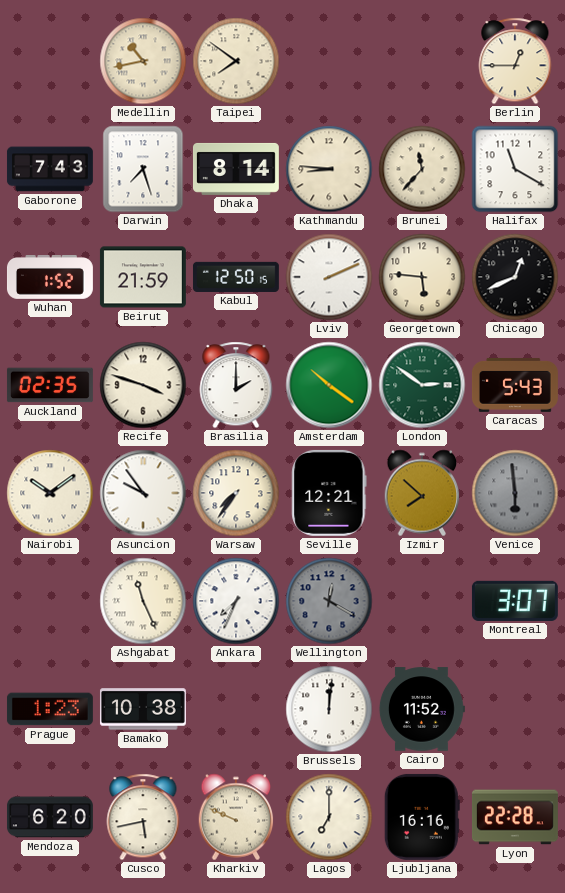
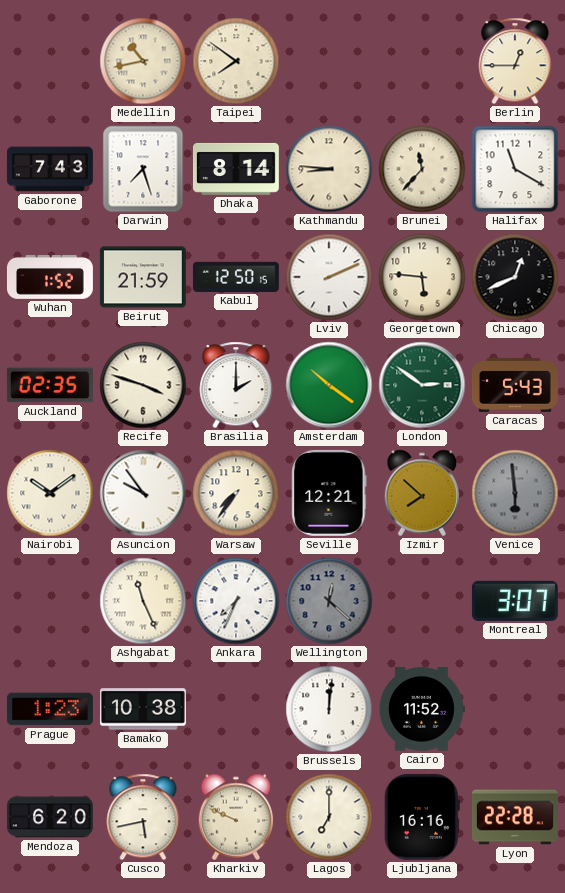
Wellington: 12:20 -> 12:22 (329, 601)
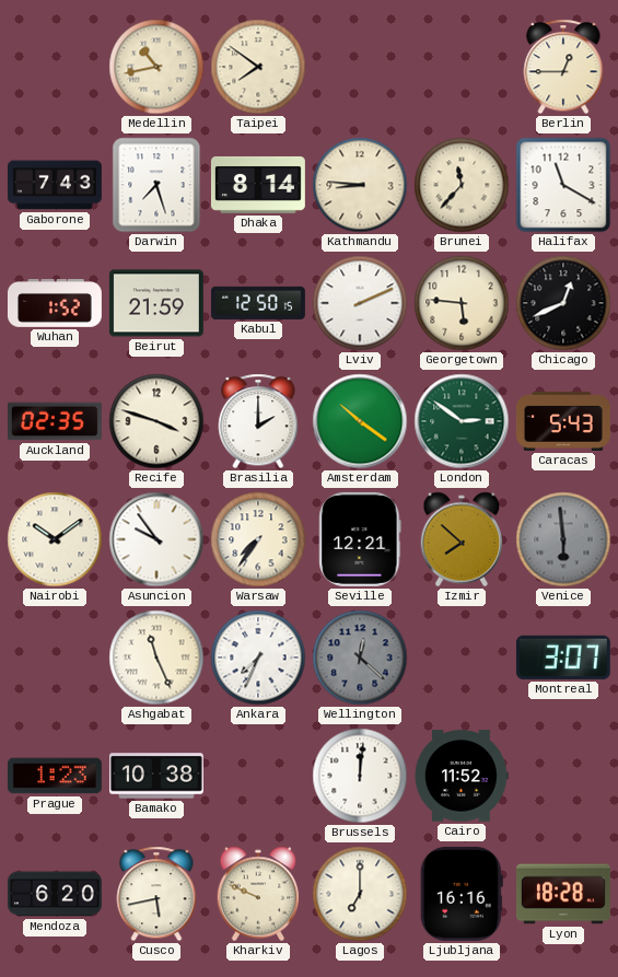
Lyon: 22:28 -> 18:28 (563, 894)
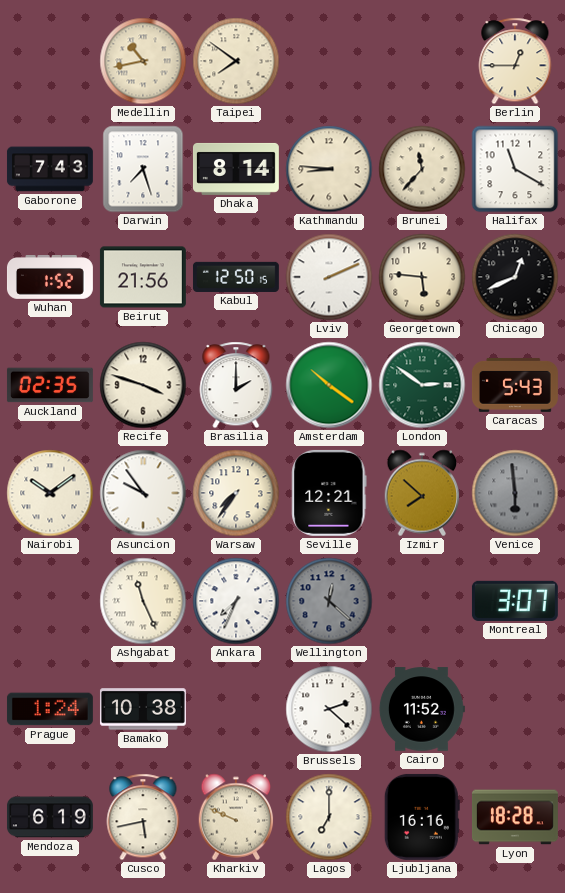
Beirut: 21:59 -> 21:56 (143, 277)
Prague: 1:23 -> 1:24 (50, 709)
Brussels: 12:01 -> 2:22 (329, 709)
Mendoza: 6:20 -> 6:19 (50, 817)
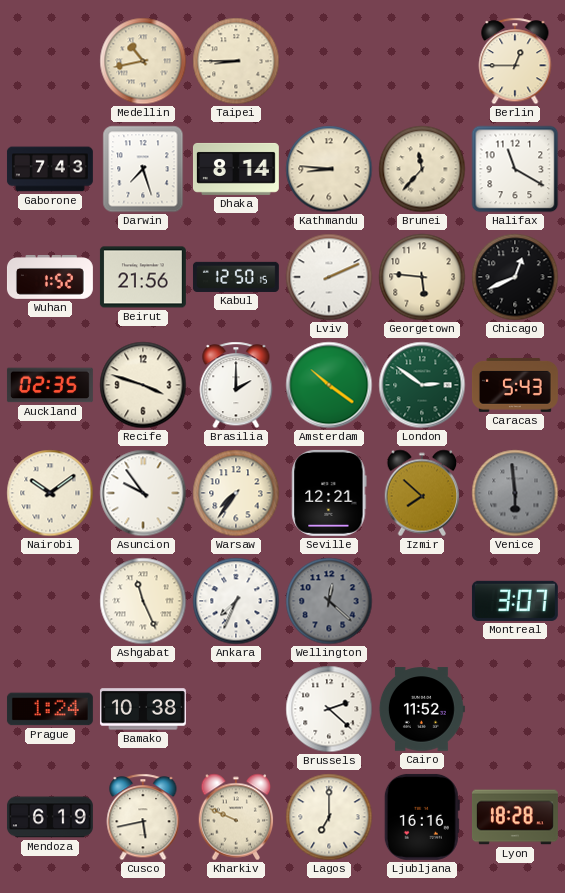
Taipei: 7:51 -> 8:45 (236, 61)
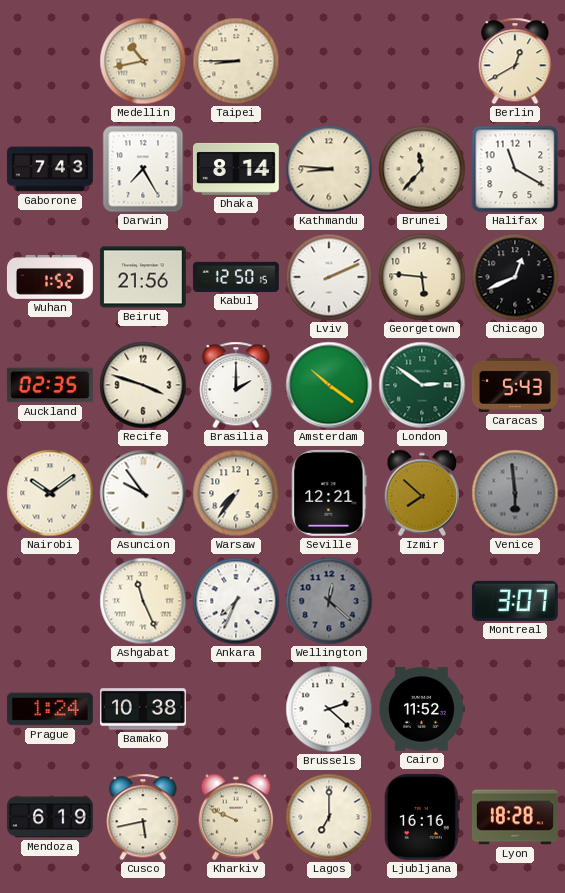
Berlin: 12:45 -> 12:40 (515, 61)
Darwin: 7:27 -> 7:25 (143, 169)
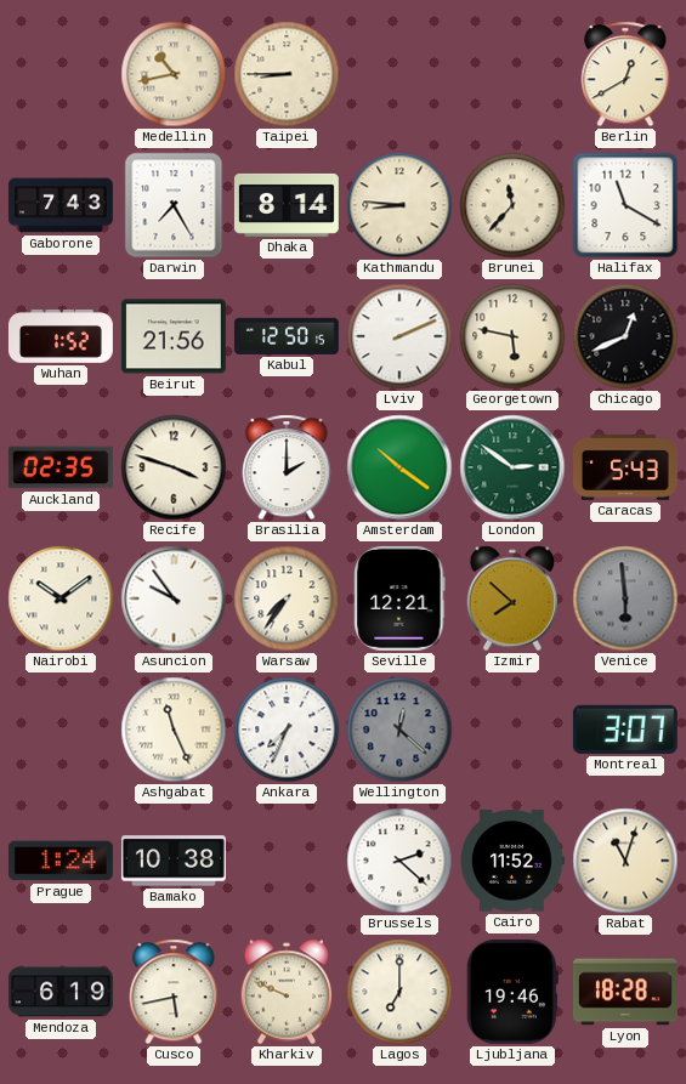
Georgetown: 5:46 -> 5:47 (512, 336)
Rabat: none -> 11:03 (625, 861)
Ljubljana: 16:16 -> 19:46 (512, 992)
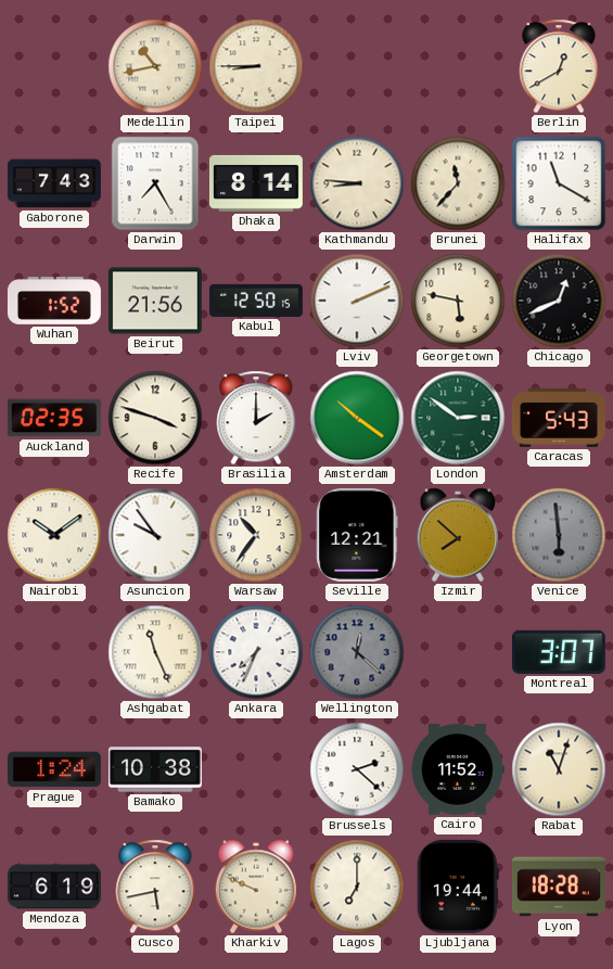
Warsaw: 7:36 -> 10:36 (256, 535)
Ljubljana: 19:46 -> 19:44 (458, 887)
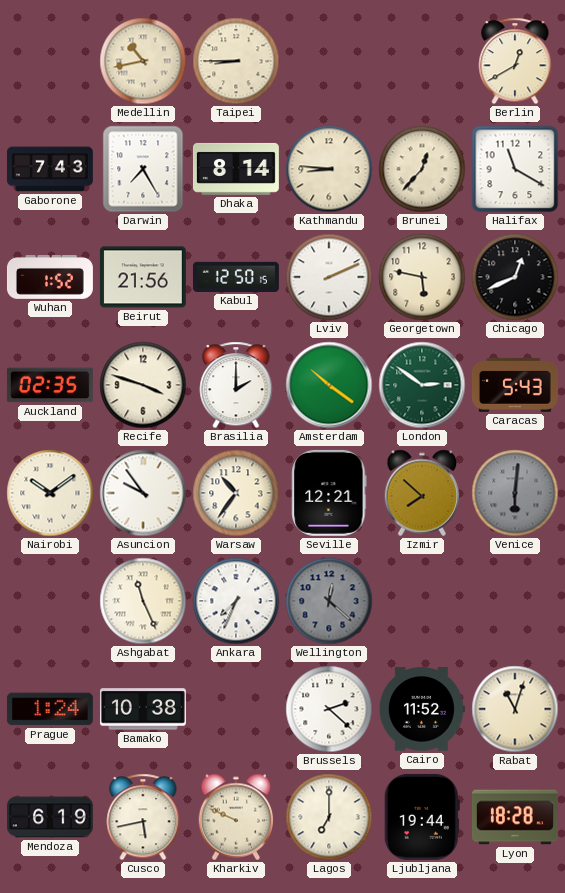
Brunei: 11:37 -> 12:37 (422, 169)
Venice: 5:59 -> 6:01 (515, 493)
Montreal: 3:07 -> none (559, 652)
